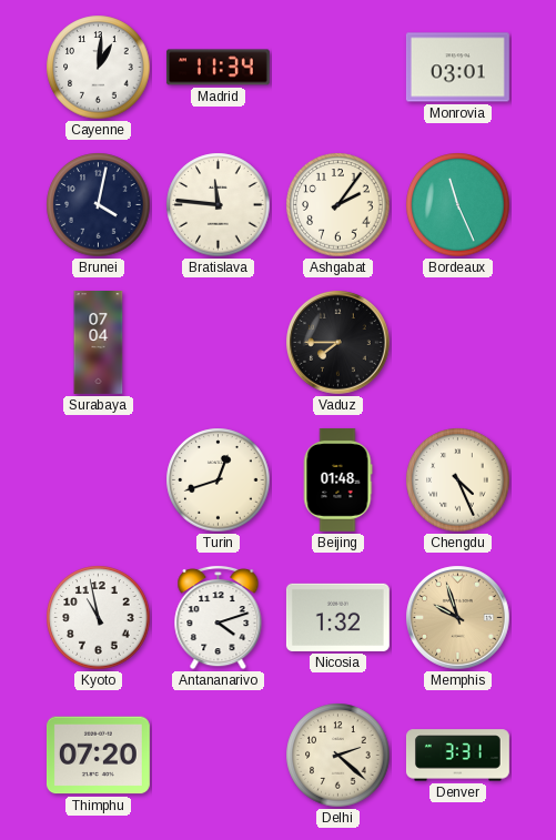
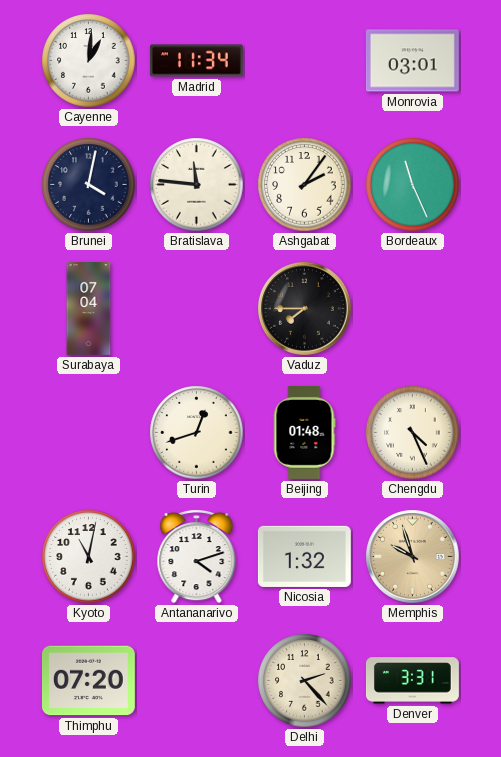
Kyoto: 10:58 -> 11:02 (89, 557)
Delhi: 2:22 -> 2:23 (305, 681)
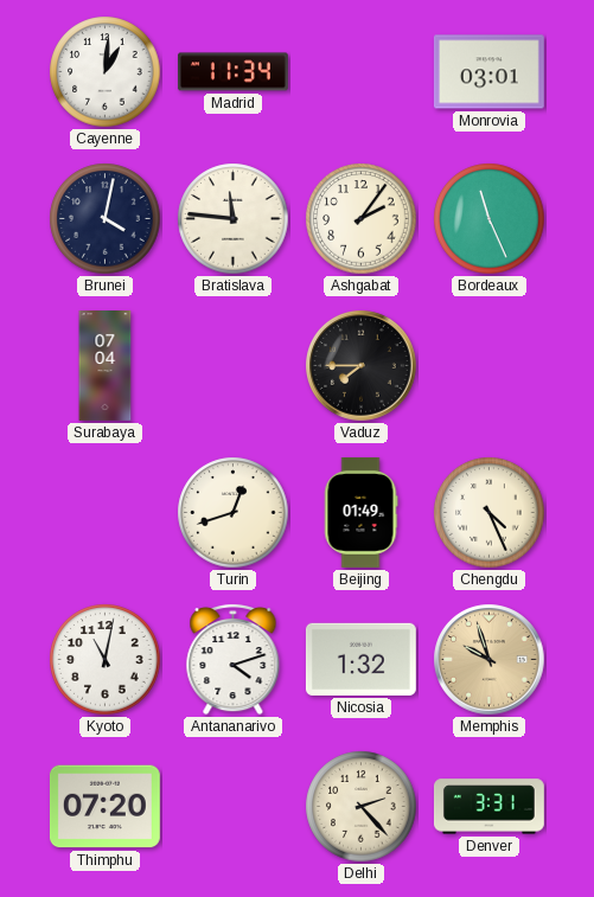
Beijing: 01:48 -> 01:49 (360, 512)
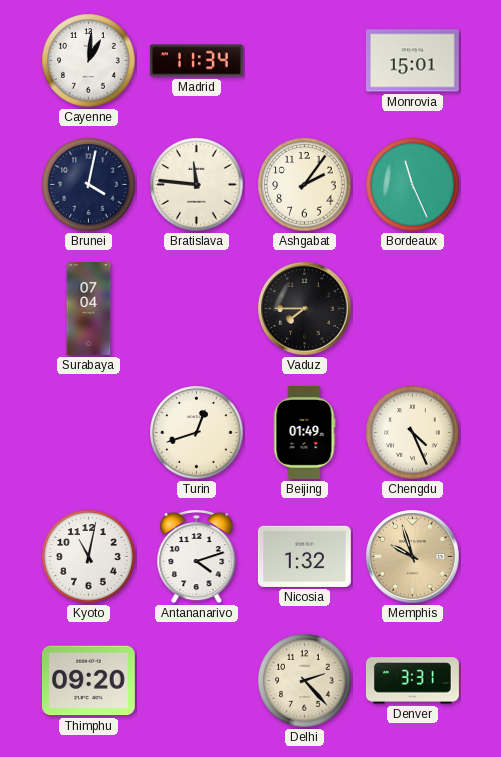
Monrovia: 03:01 -> 15:01 (412, 61)
Thimphu: 07:20 -> 09:20 (88, 681)
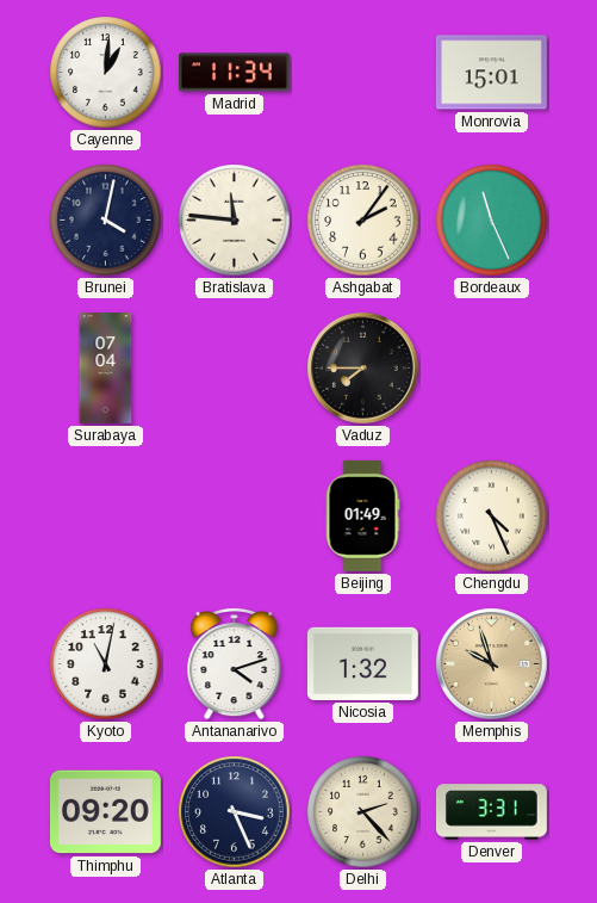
Turin: 12:42 -> none (197, 433)
Atlanta: none -> 3:26 (235, 812)
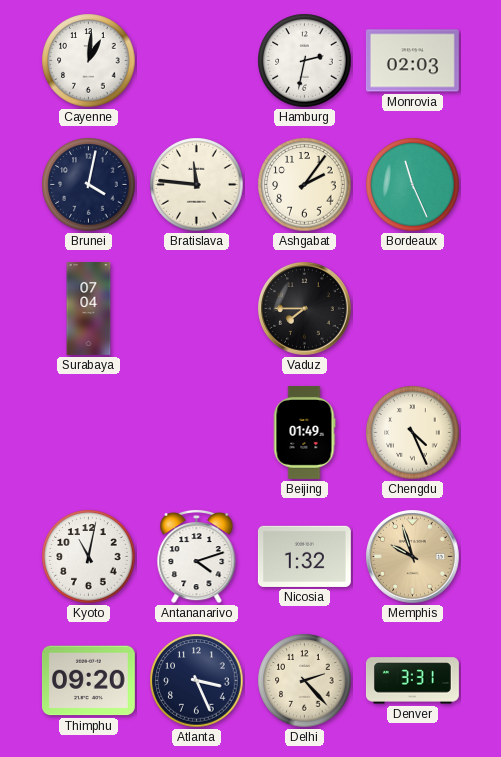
Madrid: 11:34 -> none (234, 73)
Hamburg: none -> 2:32 (305, 61)
Monrovia: 15:01 -> 02:03 (412, 61)
